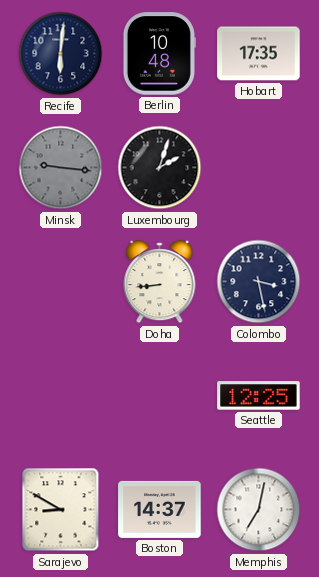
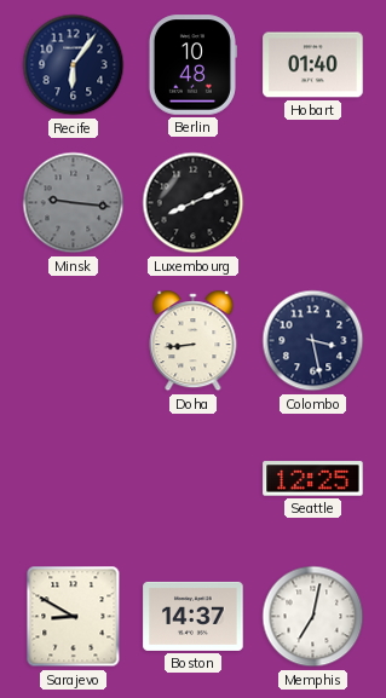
Recife: 6:01 -> 6:06 (74, 65)
Hobart: 17:35 -> 01:40 (313, 65)
Luxembourg: 2:03 -> 8:11 (194, 203)
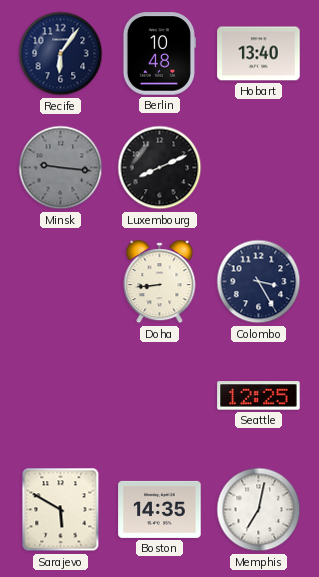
Hobart: 01:40 -> 13:40 (259, 54)
Colombo: 3:28 -> 3:25 (259, 282)
Sarajevo: 8:50 -> 5:50 (61, 510)
Boston: 14:37 -> 14:35 (160, 509)
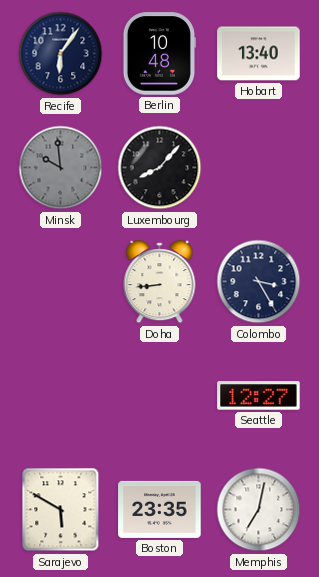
Minsk: 9:16 -> 9:59 (61, 168)
Luxembourg: 8:11 -> 8:07 (160, 168)
Seattle: 12:25 -> 12:27 (259, 396)
Boston: 14:35 -> 23:35 (160, 509)
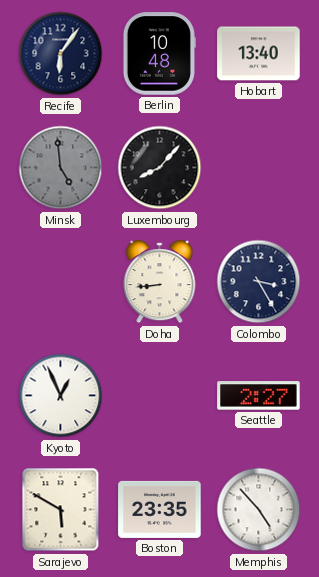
Minsk: 9:59 -> 4:59 (61, 168)
Kyoto: none -> 12:56 (61, 396)
Seattle: 12:27 -> 2:27 (259, 396)
Memphis: 7:02 -> 4:53 (259, 510)
